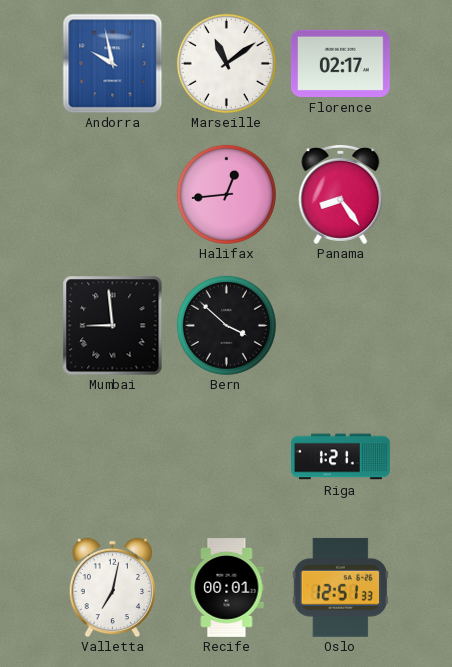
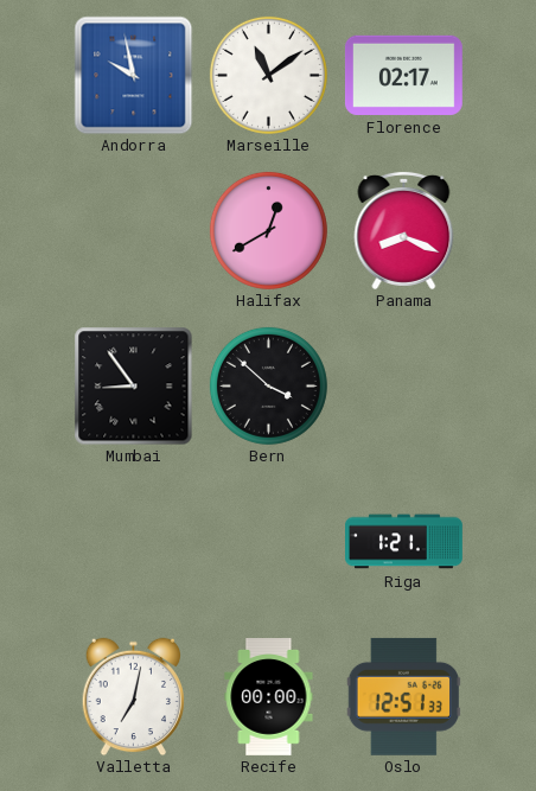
Halifax: 12:44 -> 12:40 (268, 230)
Panama: 8:24 -> 8:19 (404, 230)
Mumbai: 8:59 -> 8:54 (133, 385)
Recife: 00:01 -> 00:00 (269, 697)
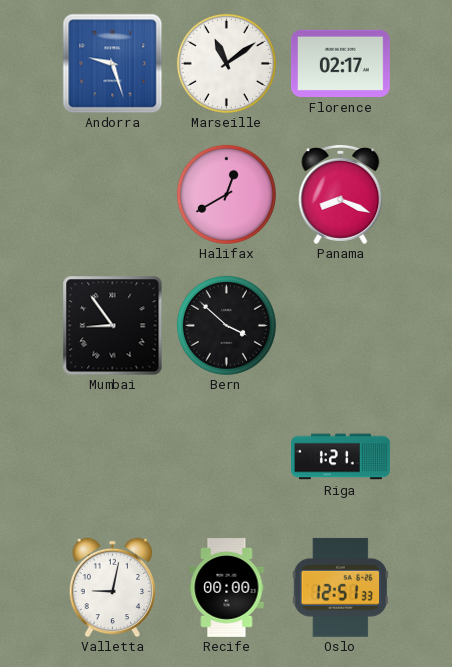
Andorra: 9:58 -> 9:27 (112, 63)
Valletta: 7:02 -> 9:02 (112, 587)
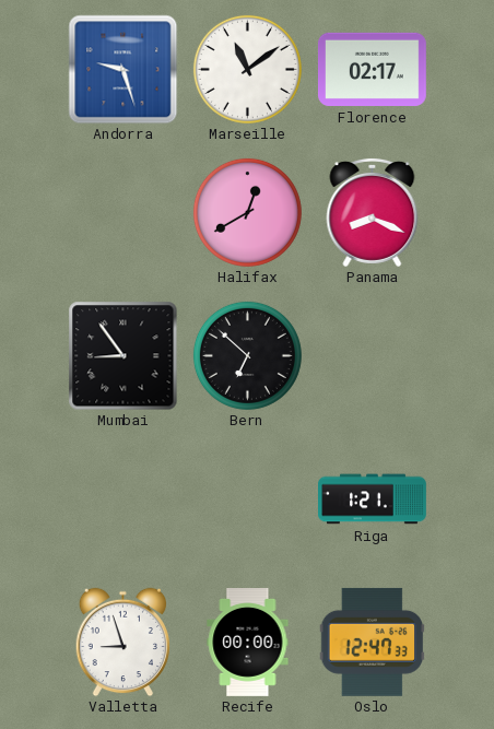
Bern: 3:52 -> 6:52 (247, 355)
Valletta: 9:02 -> 8:57 (122, 642)
Oslo: 12:51 -> 12:47 (373, 642)
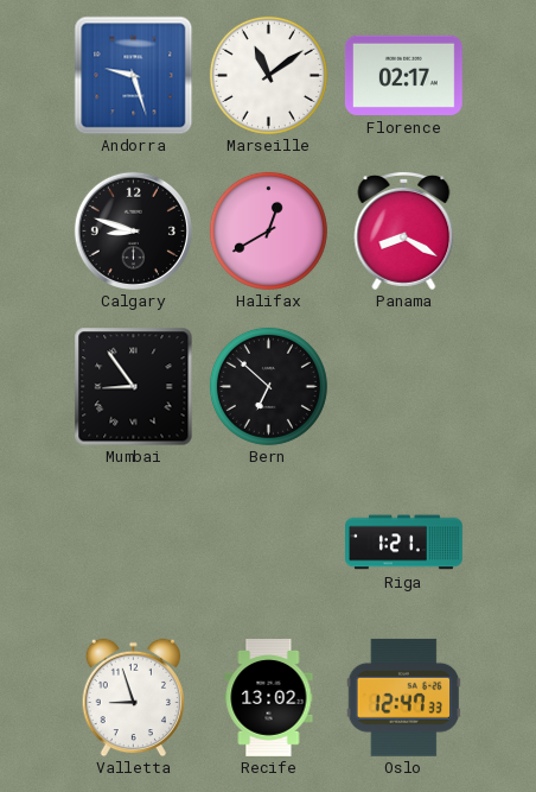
Calgary: none -> 8:48 (133, 230)
Panama: 8:19 -> 8:20 (404, 230)
Recife: 00:00 -> 13:02 (269, 698)
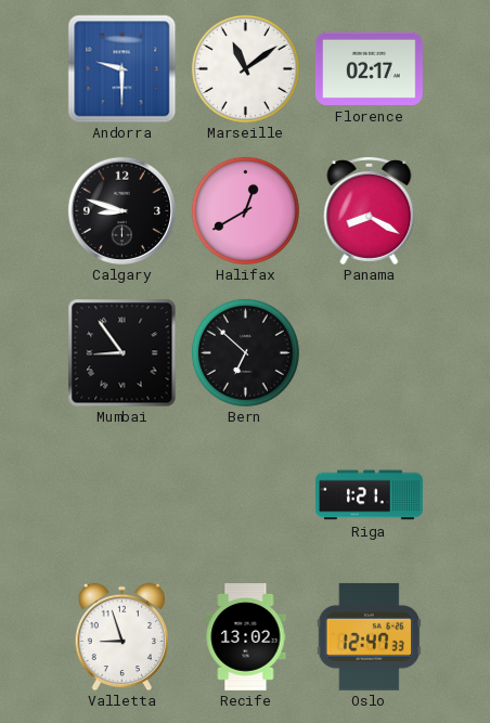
Andorra: 9:27 -> 9:30 (121, 68)
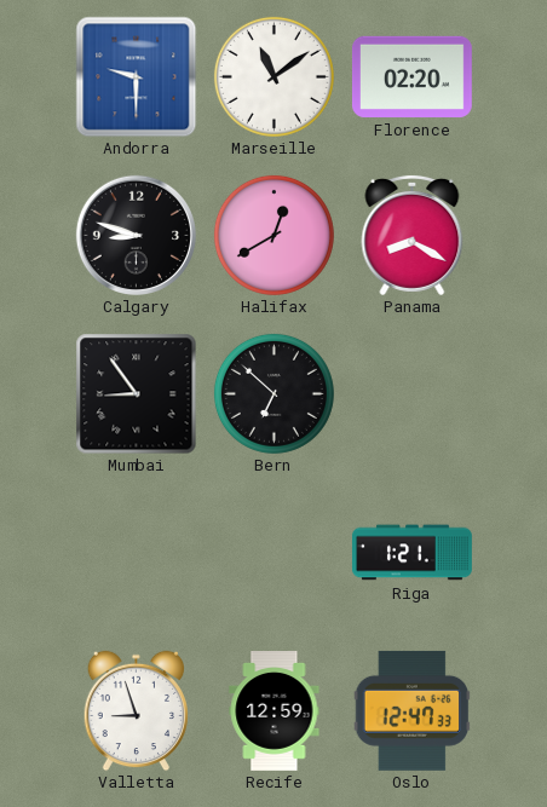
Florence: 02:17 -> 02:20 (411, 76)
Recife: 13:02 -> 12:59 (275, 711)
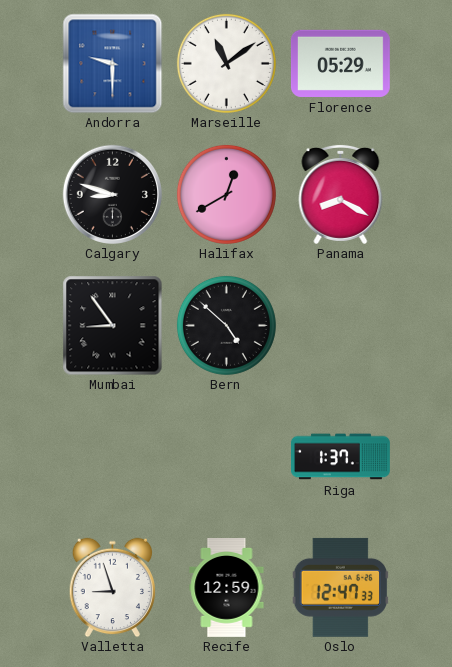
Florence: 02:20 -> 05:29 (340, 63)
Bern: 6:52 -> 4:52 (226, 325)
Riga: 1:21 -> 1:37 (341, 457)
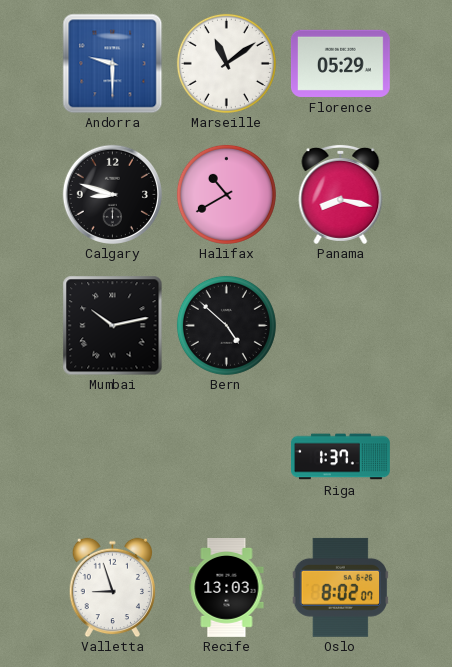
Halifax: 12:40 -> 10:40 (226, 194)
Panama: 8:20 -> 8:17 (341, 194)
Mumbai: 8:54 -> 10:13 (112, 325)
Recife: 12:59 -> 13:03 (227, 588)
Oslo: 12:47 -> 8:02 (341, 587)
